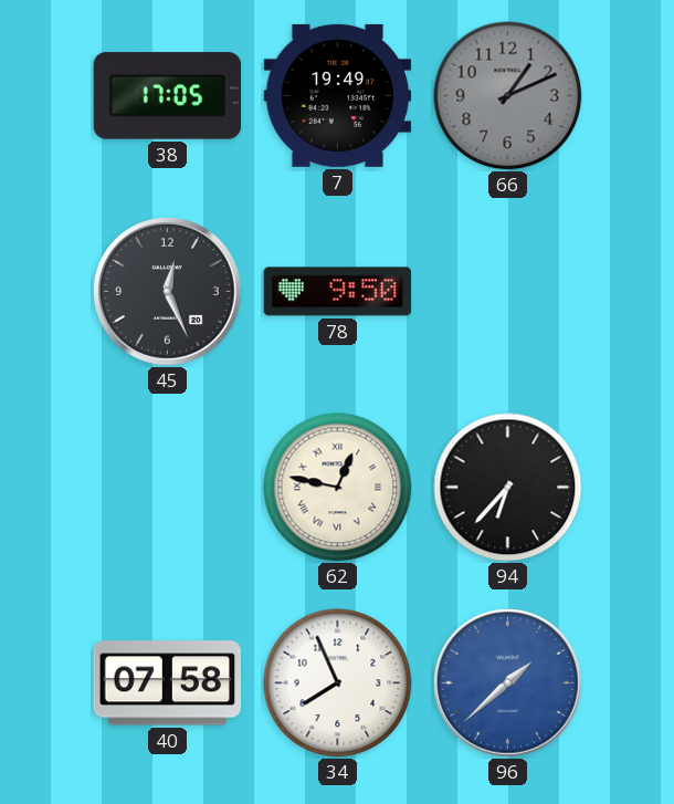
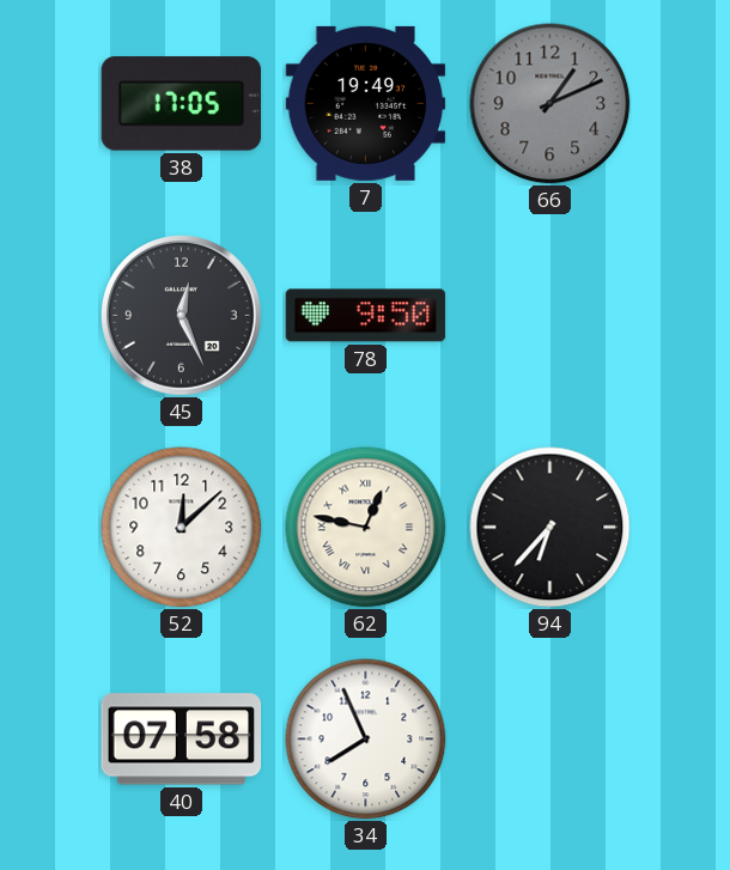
52: none -> 12:08 (182, 528)
96: 1:38 -> none (508, 683)
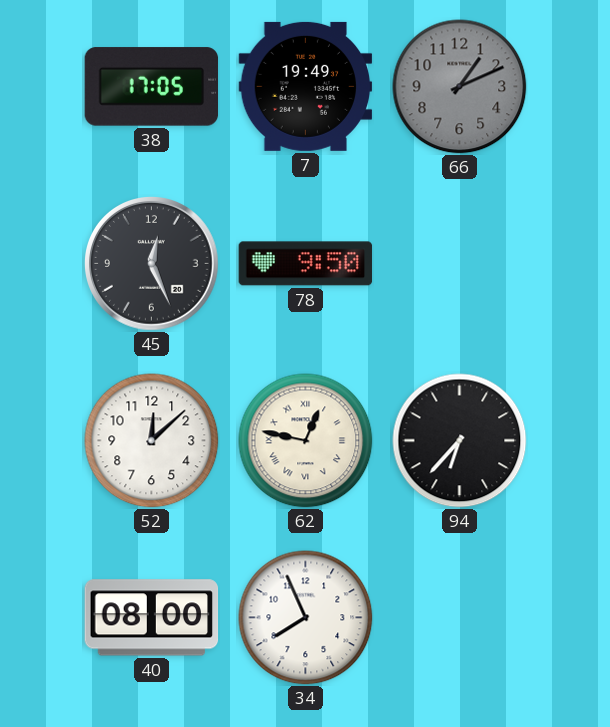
40: 07:58 -> 08:00 (152, 618)
